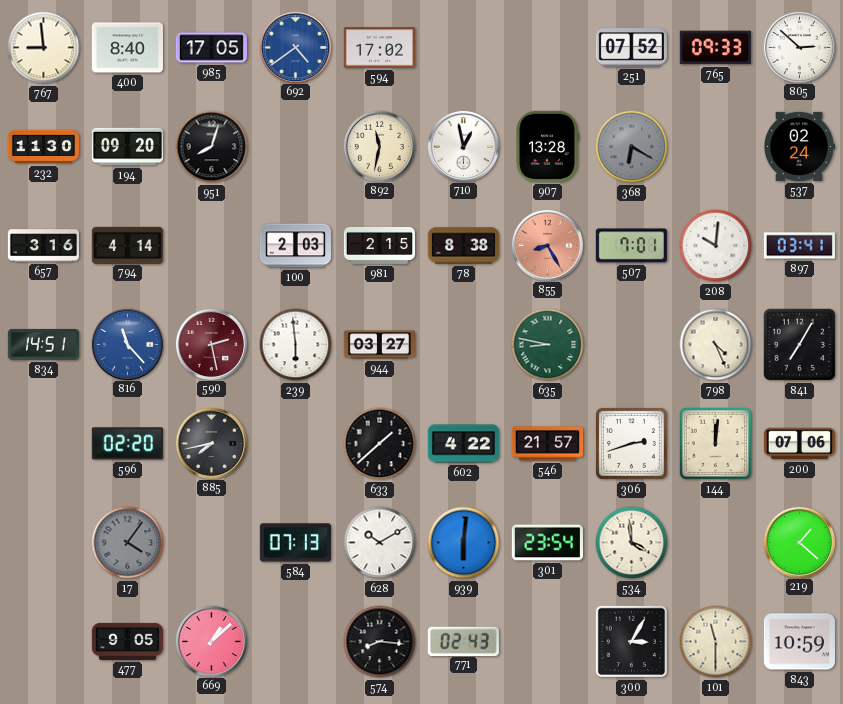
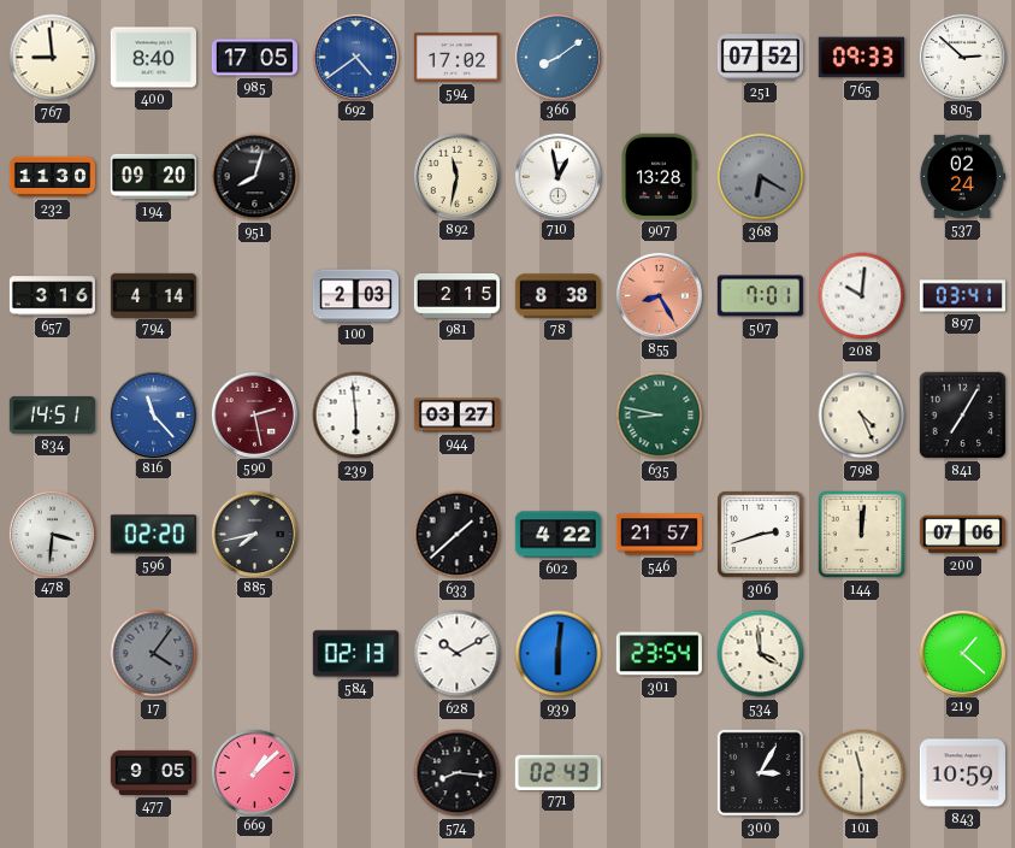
366: none -> 8:09 (557, 57)
478: none -> 3:31 (52, 534)
584: 07:13 -> 02:13 (355, 654)
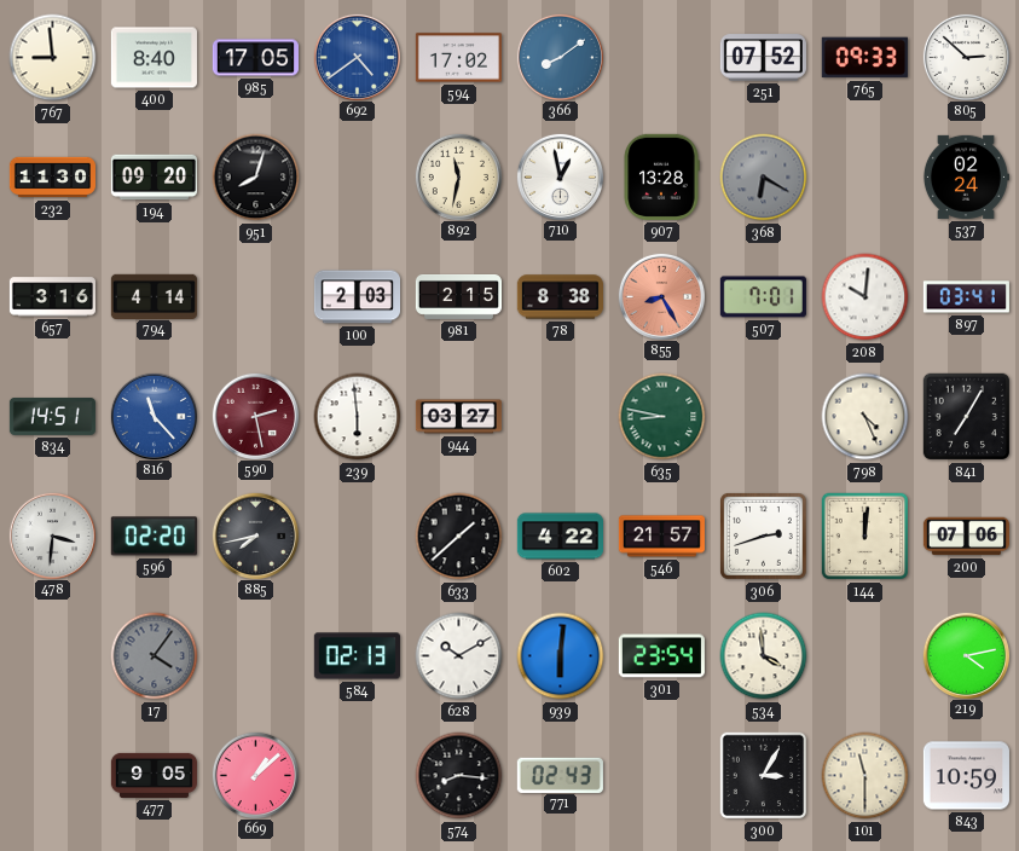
219: 1:22 -> 4:13 (966, 655)
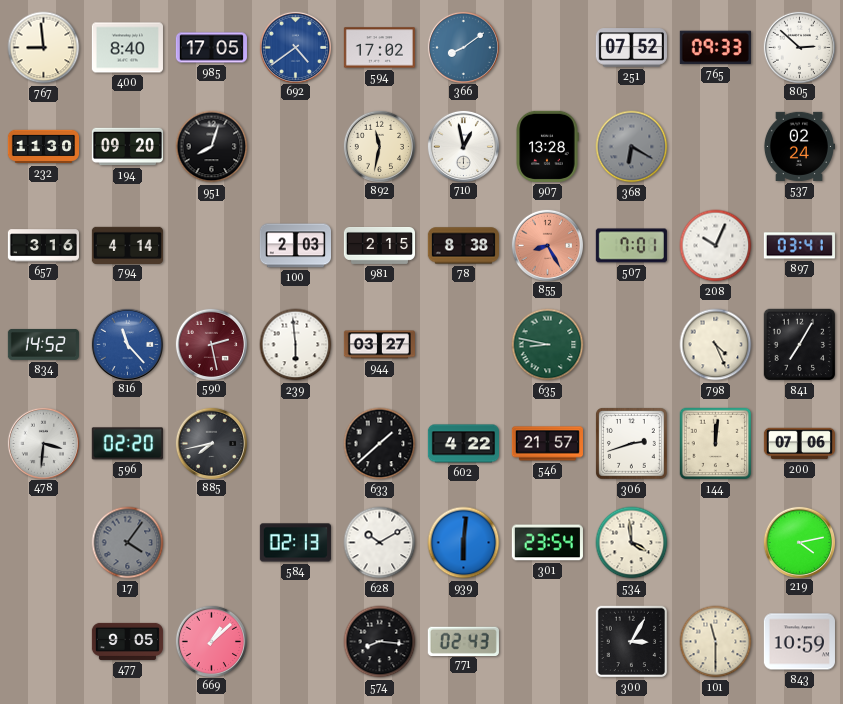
208: 10:01 -> 10:04 (716, 246)
834: 14:51 -> 14:52 (43, 344)
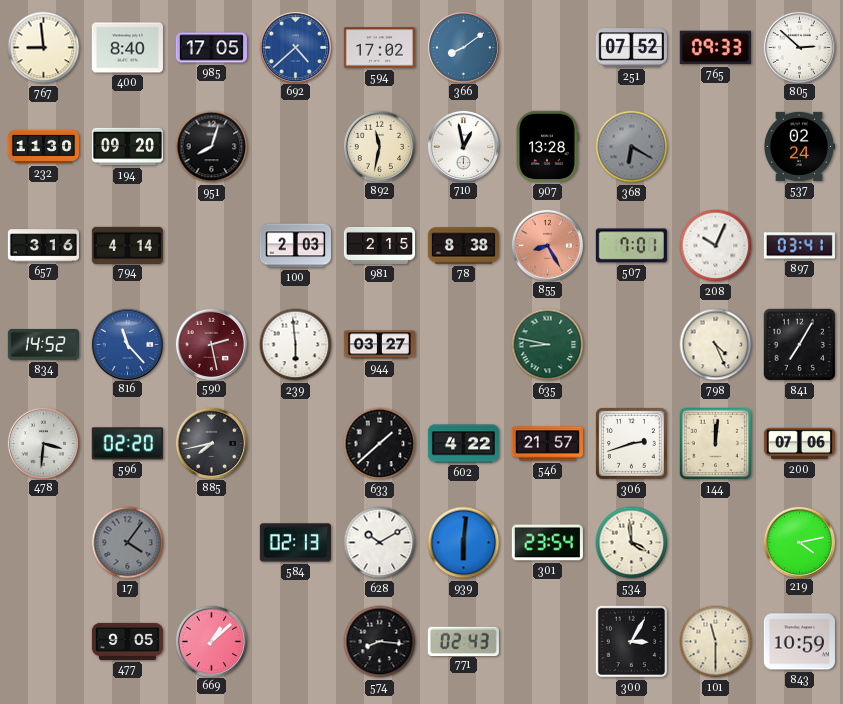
692: 4:39 -> 4:38 (295, 47)
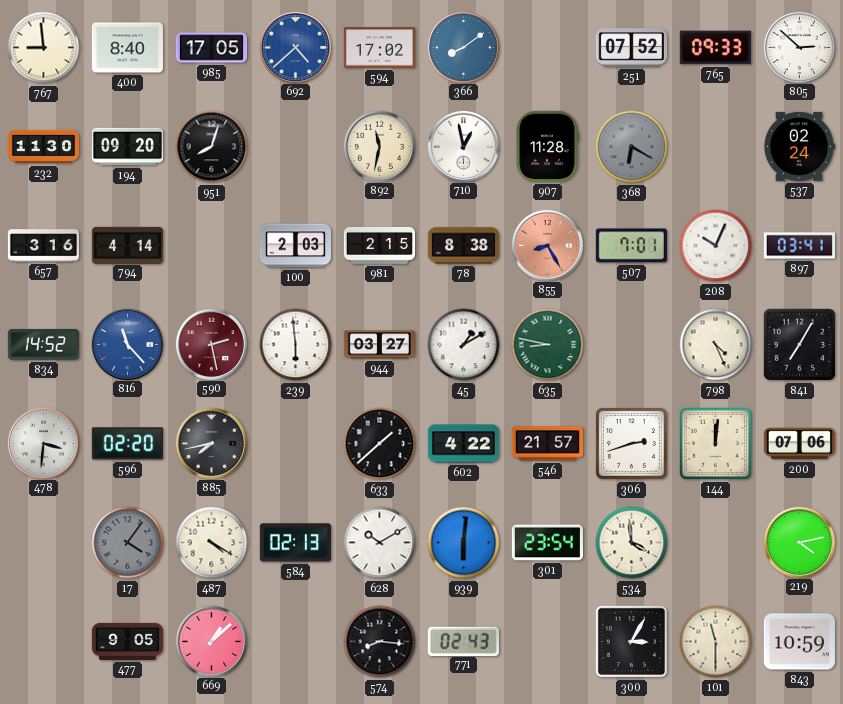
907: 13:28 -> 11:28 (547, 146)
45: none -> 1:10 (464, 345)
487: none -> 4:20 (212, 543)
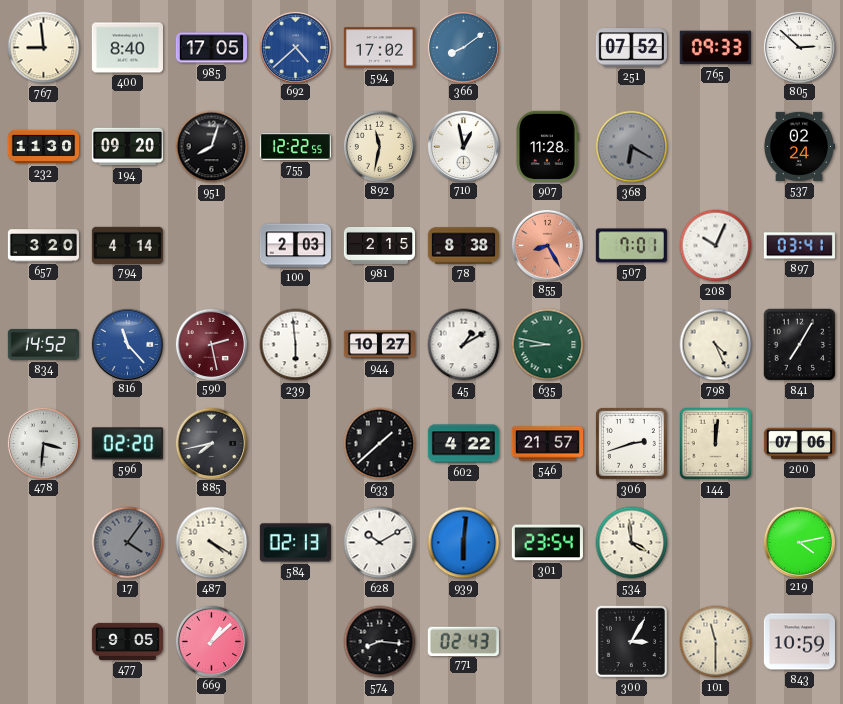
755: none -> 12:22 (295, 147)
657: 3:16 -> 3:20 (43, 246)
944: 03:27 -> 10:27 (379, 345)
